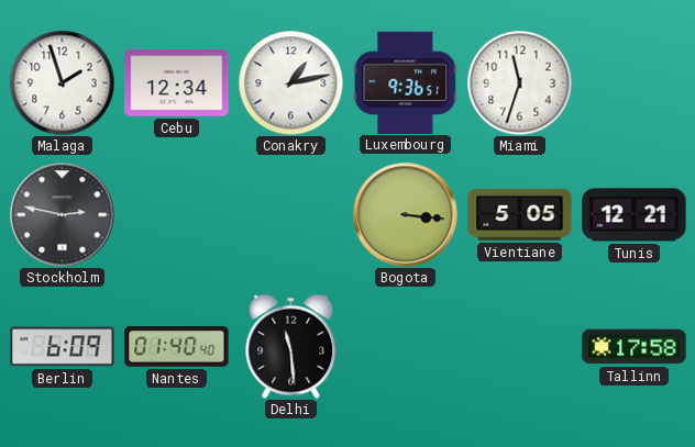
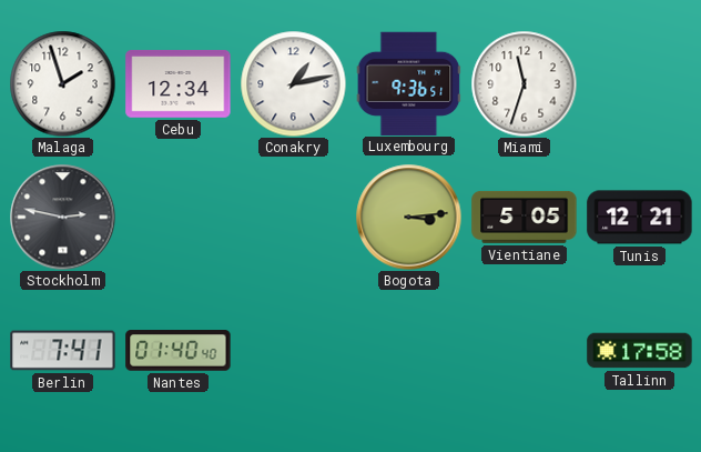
Bogota: 3:16 -> 3:14 (408, 217)
Berlin: 6:09 -> 7:41 (63, 351)
Delhi: 11:29 -> none (291, 346)
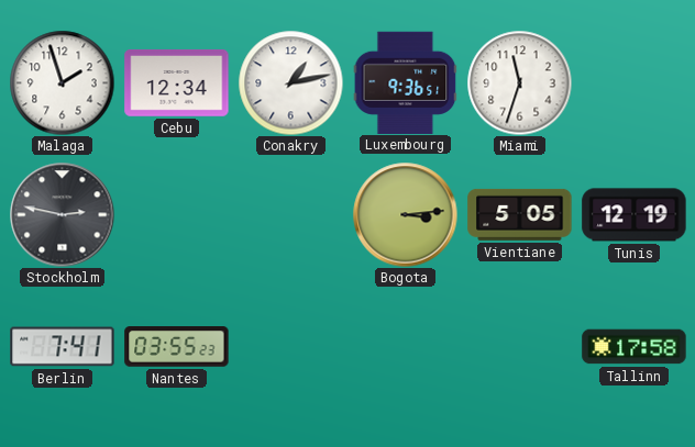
Tunis: 12:21 -> 12:19 (635, 215)
Nantes: 01:40 -> 03:55 (177, 347)
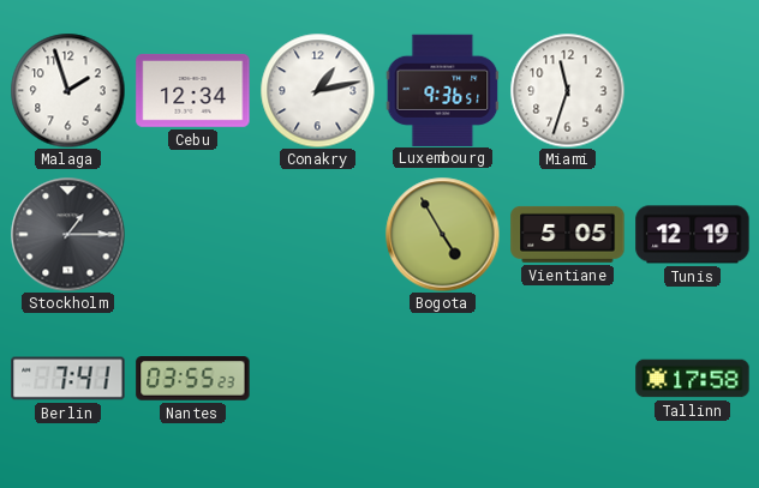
Stockholm: 2:47 -> 1:15 (67, 234)
Bogota: 3:14 -> 4:55 (442, 234)
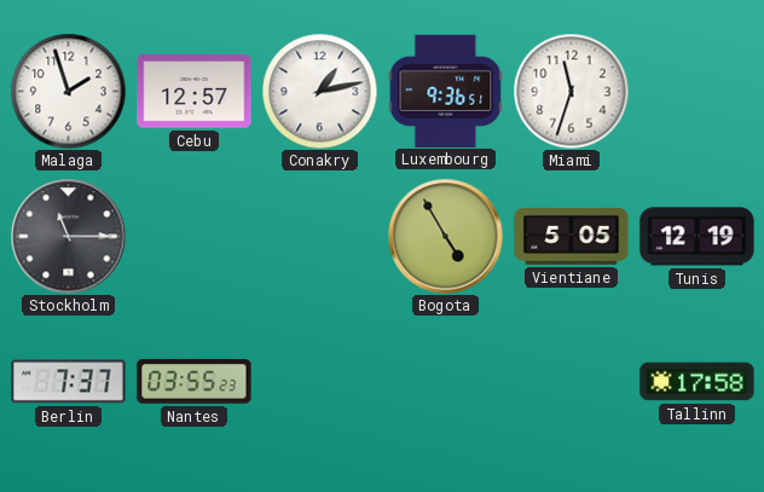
Cebu: 12:34 -> 12:57 (195, 92)
Stockholm: 1:15 -> 11:15 (68, 236)
Berlin: 7:41 -> 7:37 (69, 382)
